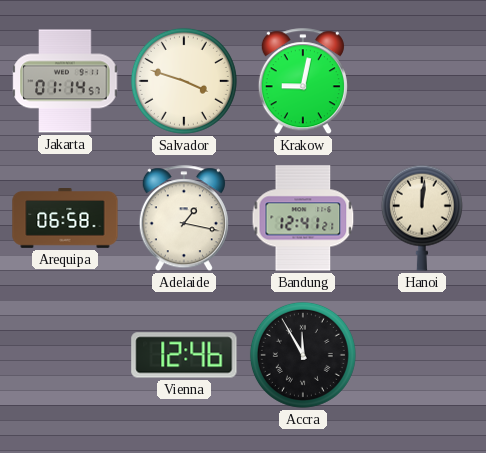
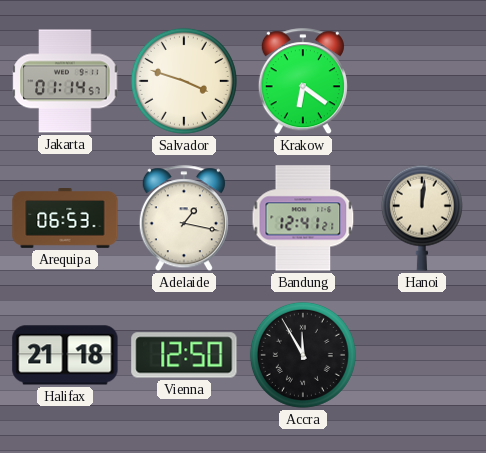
Krakow: 9:02 -> 6:21 (303, 82)
Arequipa: 06:58 -> 06:53 (65, 219)
Halifax: none -> 21:18 (65, 355)
Vienna: 12:46 -> 12:50 (184, 355)
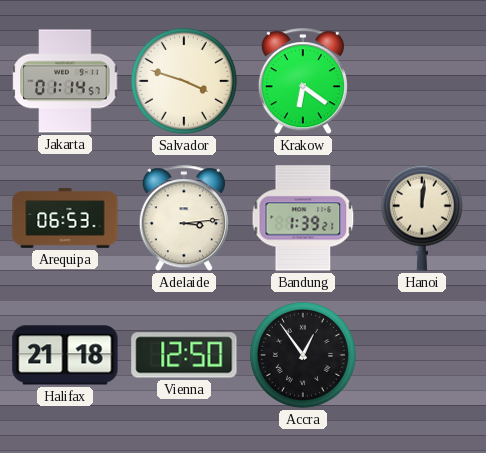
Adelaide: 1:17 -> 3:14 (184, 219)
Bandung: 12:41 -> 1:39 (303, 218)
Accra: 11:55 -> 12:54 (303, 355)
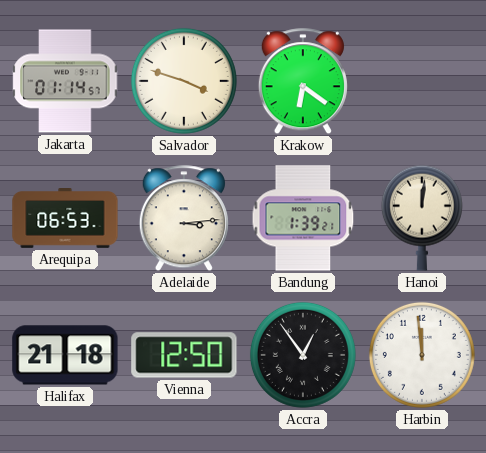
Harbin: none -> 11:59 (422, 355)
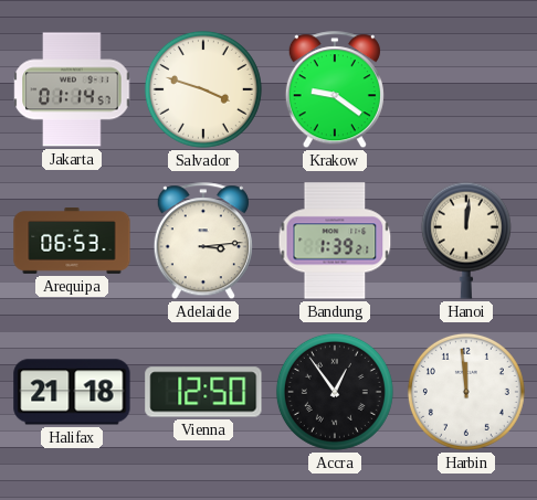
Krakow: 6:21 -> 9:21 (335, 91)
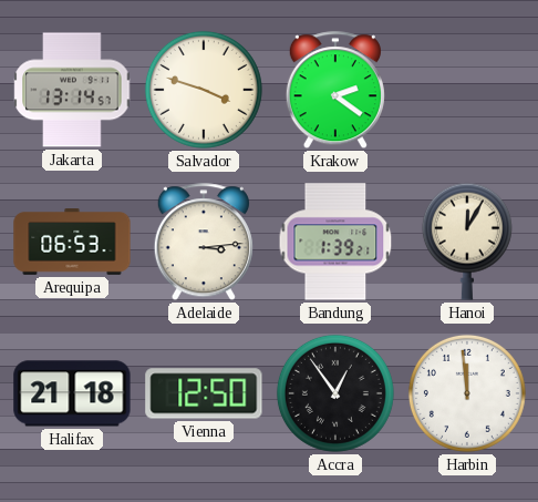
Jakarta: 01:14 -> 13:14 (72, 90)
Krakow: 9:21 -> 2:21 (335, 91)
Hanoi: 12:01 -> 12:05 (467, 242)
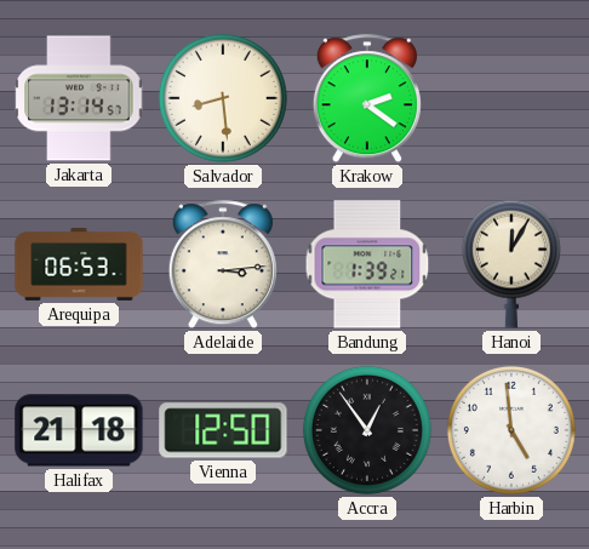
Salvador: 3:48 -> 8:29 (223, 98)
Harbin: 11:59 -> 4:59 (511, 430)
